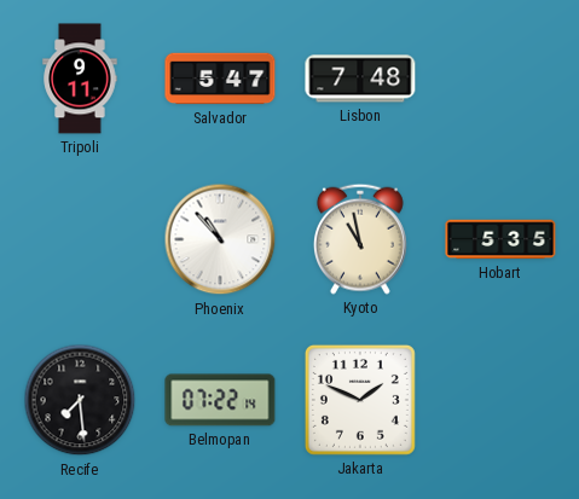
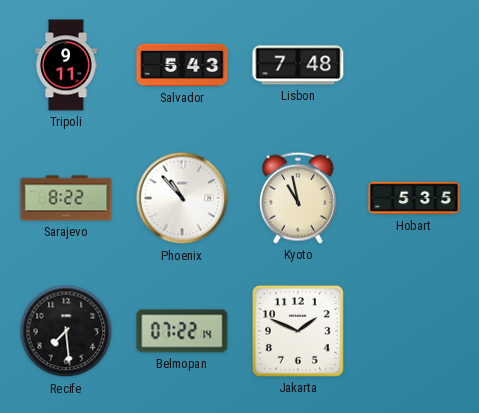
Salvador: 5:47 -> 5:43 (182, 65)
Sarajevo: none -> 8:22 (66, 198)
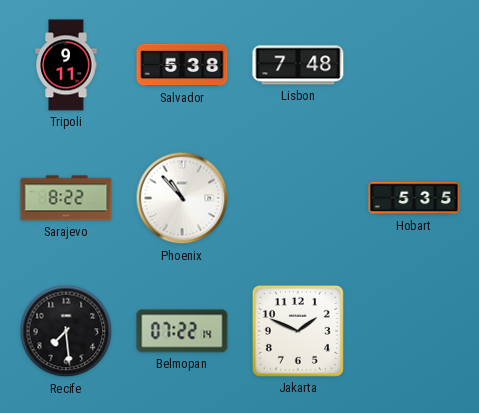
Salvador: 5:43 -> 5:38 (182, 65)
Kyoto: 10:58 -> none (298, 198)
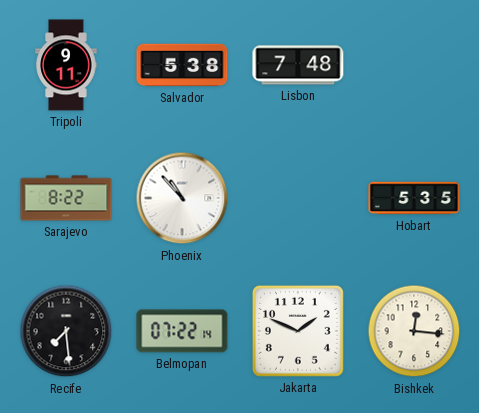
Bishkek: none -> 12:16 (414, 331)
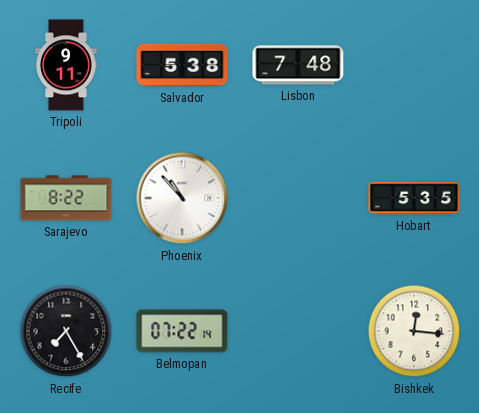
Recife: 7:29 -> 7:25 (66, 331)
Jakarta: 1:49 -> none (298, 331)
